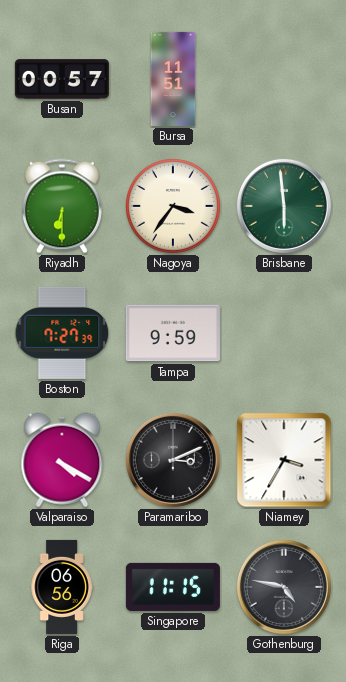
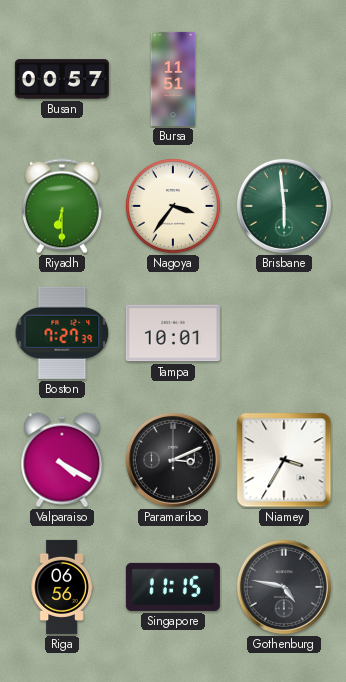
Tampa: 9:59 -> 10:01 (173, 333)
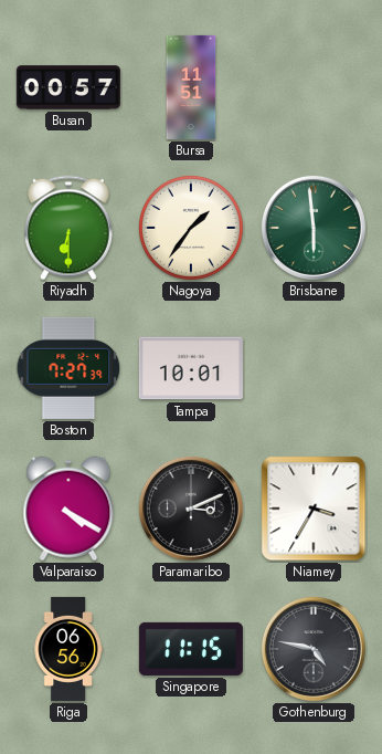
Nagoya: 3:36 -> 1:36 (191, 228)
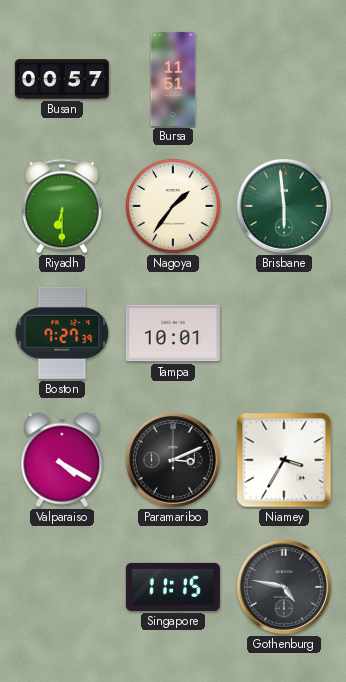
Riga: 06:56 -> none (68, 649)
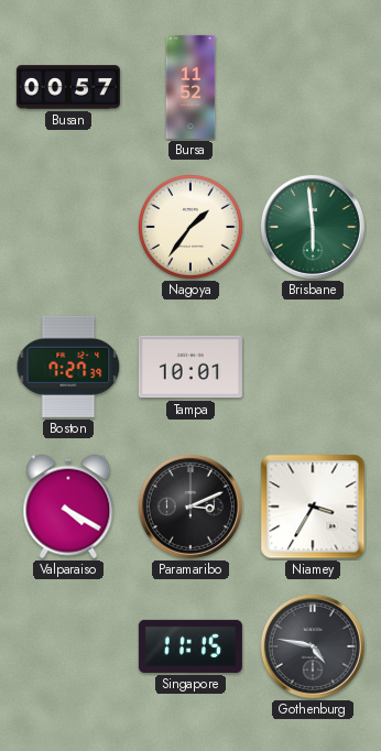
Bursa: 11:51 -> 11:52 (190, 87)
Riyadh: 6:30 -> none (62, 206)
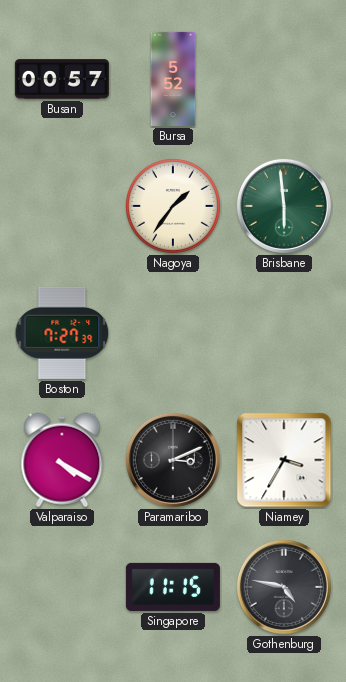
Bursa: 11:52 -> 5:52 (173, 79)
Tampa: 10:01 -> none (190, 367)
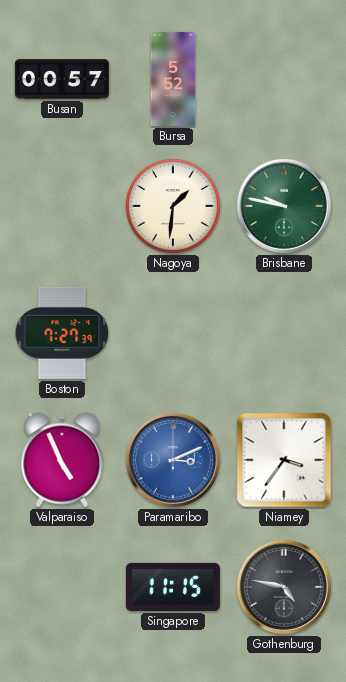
Nagoya: 1:36 -> 1:31 (173, 206)
Brisbane: 5:59 -> 9:47 (284, 206)
Valparaiso: 4:20 -> 4:56 (62, 460)
Paramaribo dial: black -> blue (173, 460)
Niamey: 3:35 -> 3:36 (284, 460)
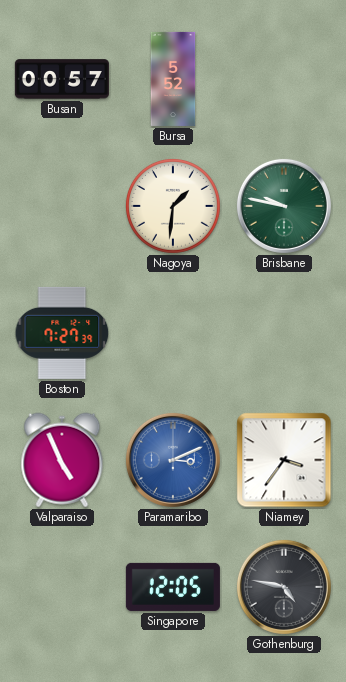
Singapore: 11:15 -> 12:05 (173, 587)
